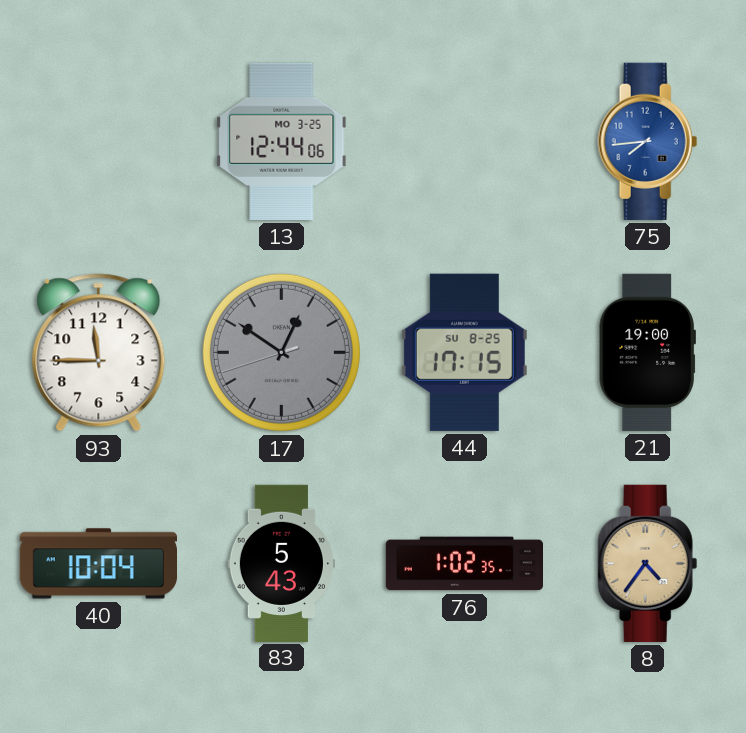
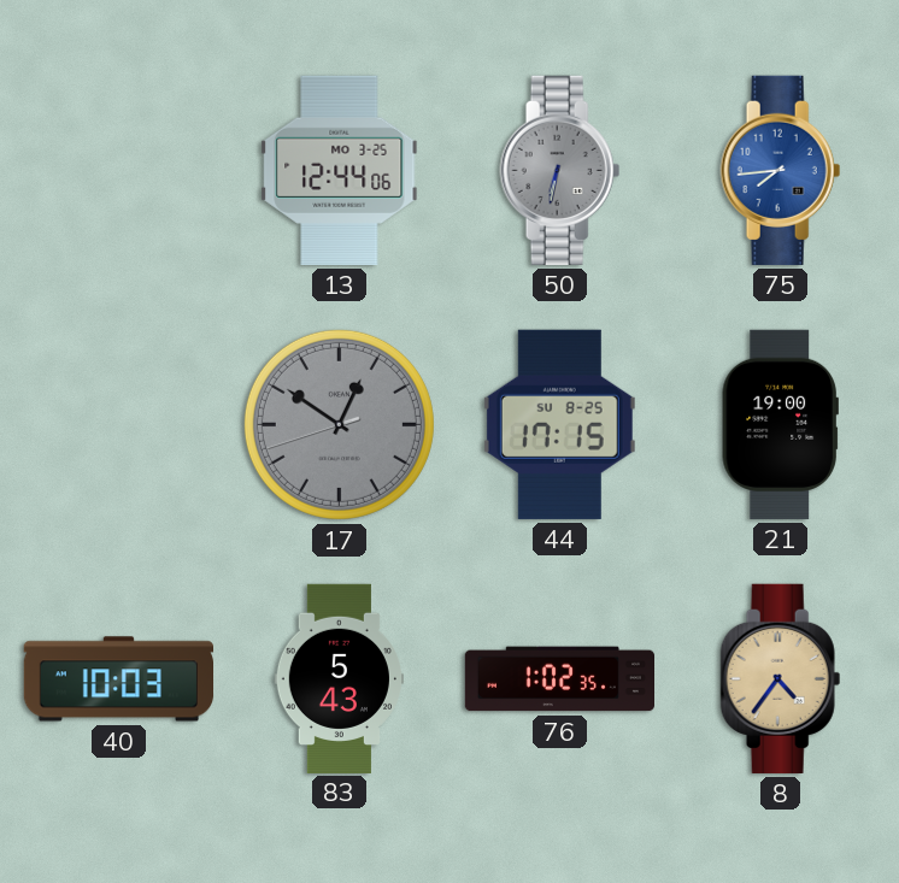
50: none -> 6:32 (560, 170)
93: 11:45 -> none (99, 353)
40: 10:04 -> 10:03 (118, 679)
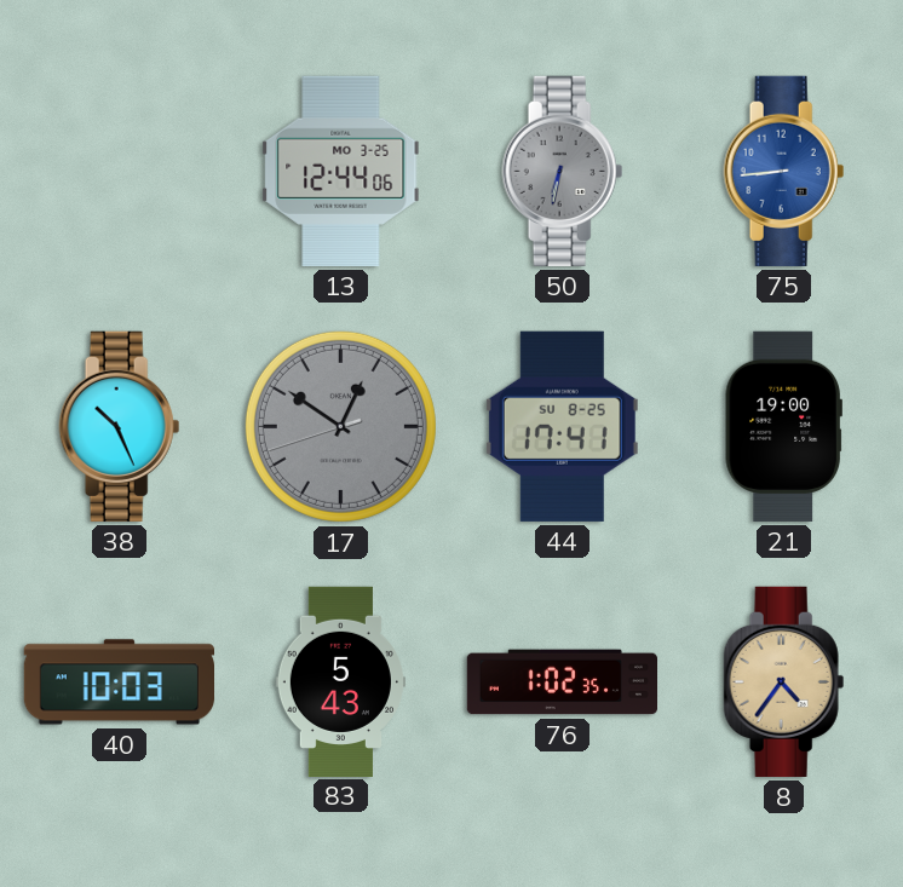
75: 7:44 -> 8:44 (784, 171)
38: none -> 10:26 (120, 426)
44: 17:15 -> 17:41 (562, 426)
